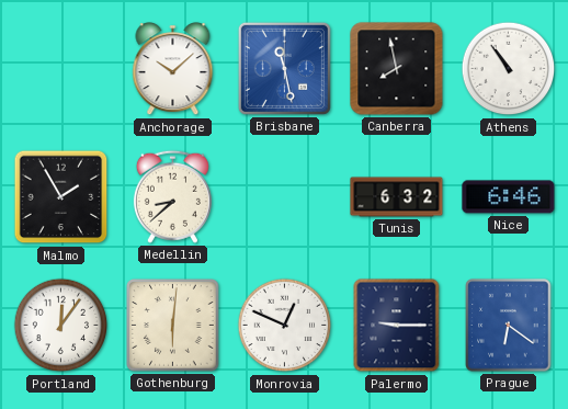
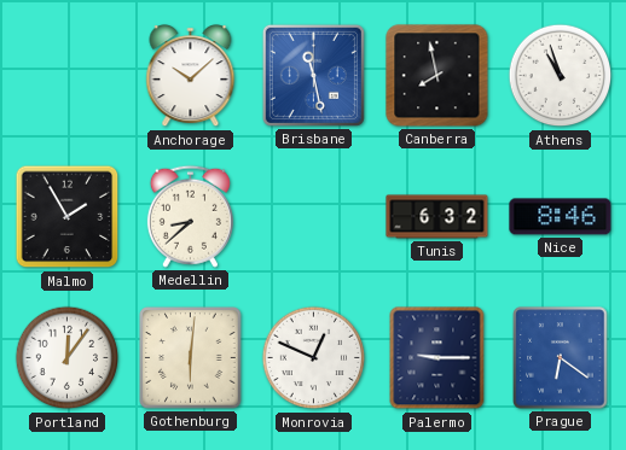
Athens: 10:54 -> 10:57 (561, 76)
Nice: 6:46 -> 8:46 (561, 217)
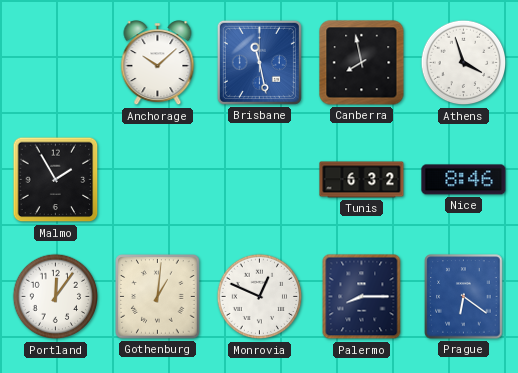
Athens: 10:57 -> 3:57 (464, 63)
Medellin: 8:38 -> none (190, 216)
Gothenburg: 6:01 -> 1:01 (158, 297)
Palermo: 9:15 -> 8:15 (362, 297)
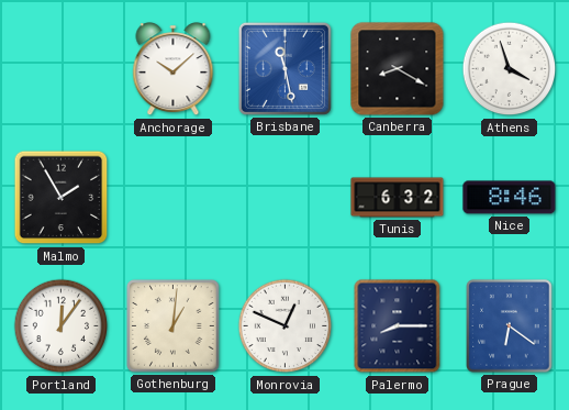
Canberra: 7:58 -> 8:20 (398, 69)
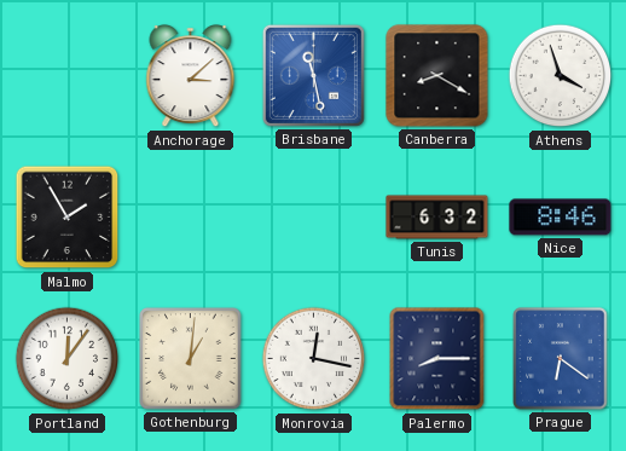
Anchorage: 10:08 -> 3:08 (191, 76)
Monrovia: 12:49 -> 12:17 (314, 359)
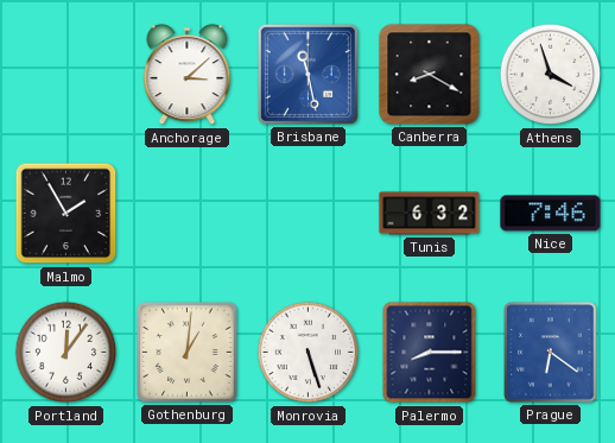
Nice: 8:46 -> 7:46 (551, 214)
Monrovia: 12:17 -> 5:27 (309, 353)
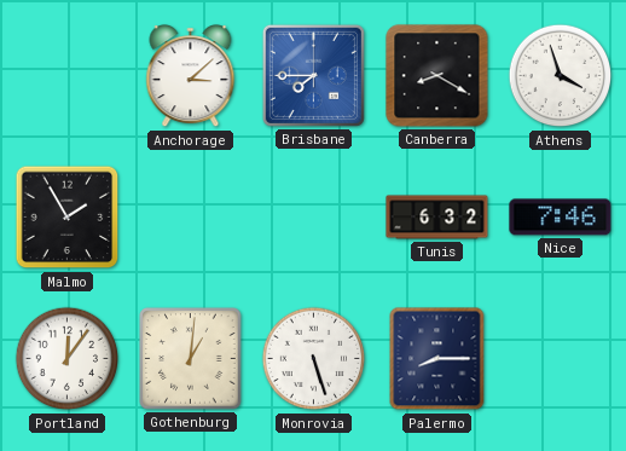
Brisbane: 11:28 -> 7:45 (313, 75)
Prague: 6:21 -> none (551, 353)
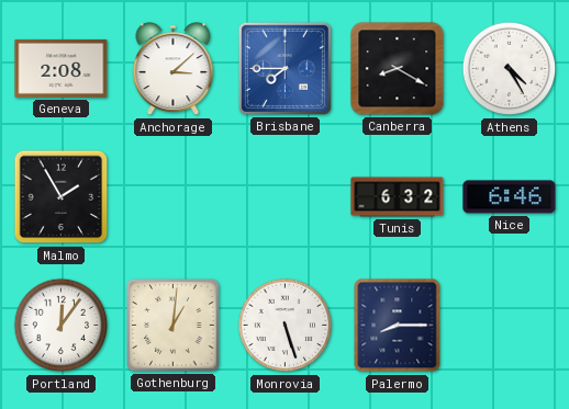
Geneva: none -> 2:08 (62, 68)
Athens: 3:57 -> 4:25 (510, 69)
Nice: 7:46 -> 6:46 (510, 197)
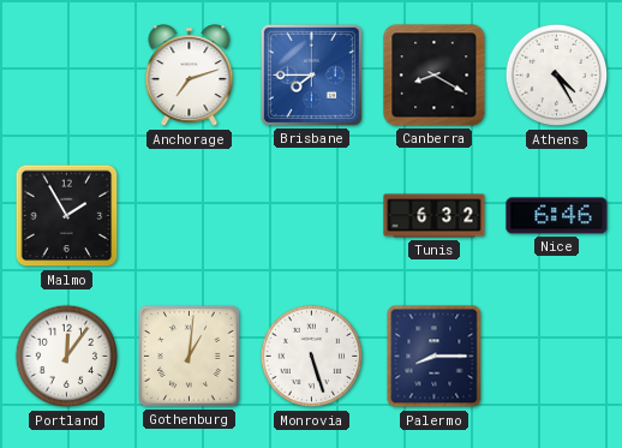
Geneva: 2:08 -> none (62, 68)
Anchorage: 3:08 -> 7:12 (190, 76)
